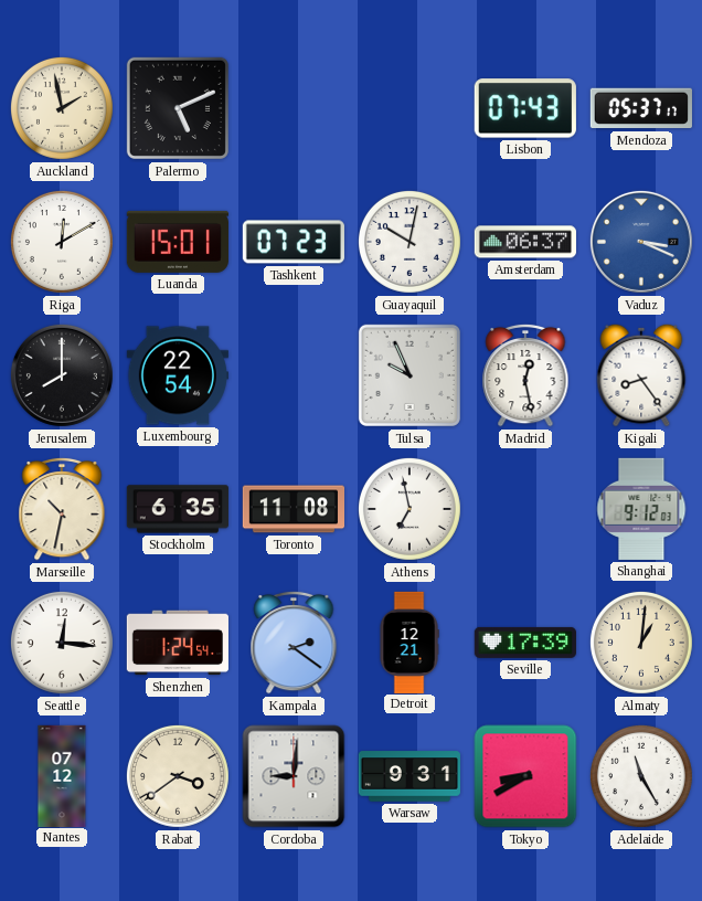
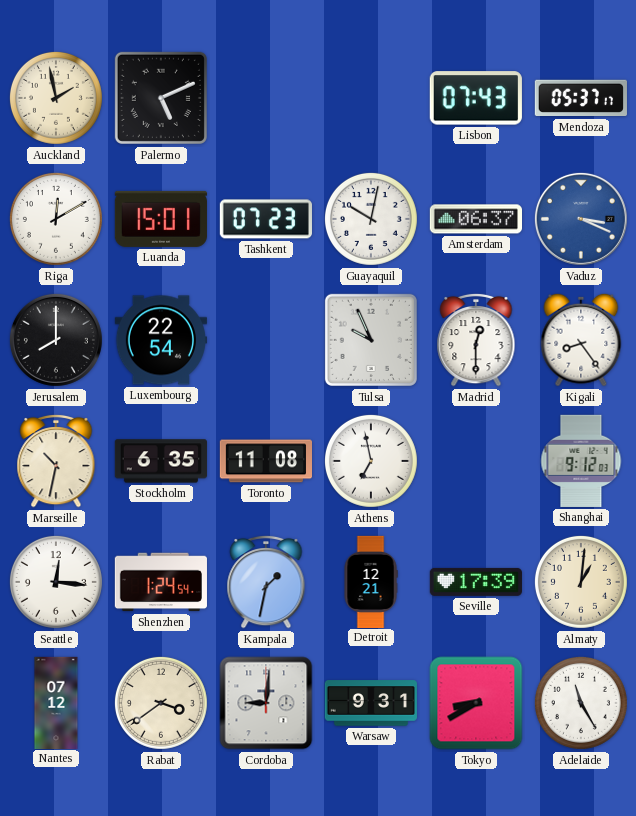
Madrid: 12:28 -> 12:30 (476, 340)
Kampala: 2:21 -> 1:32 (266, 582)
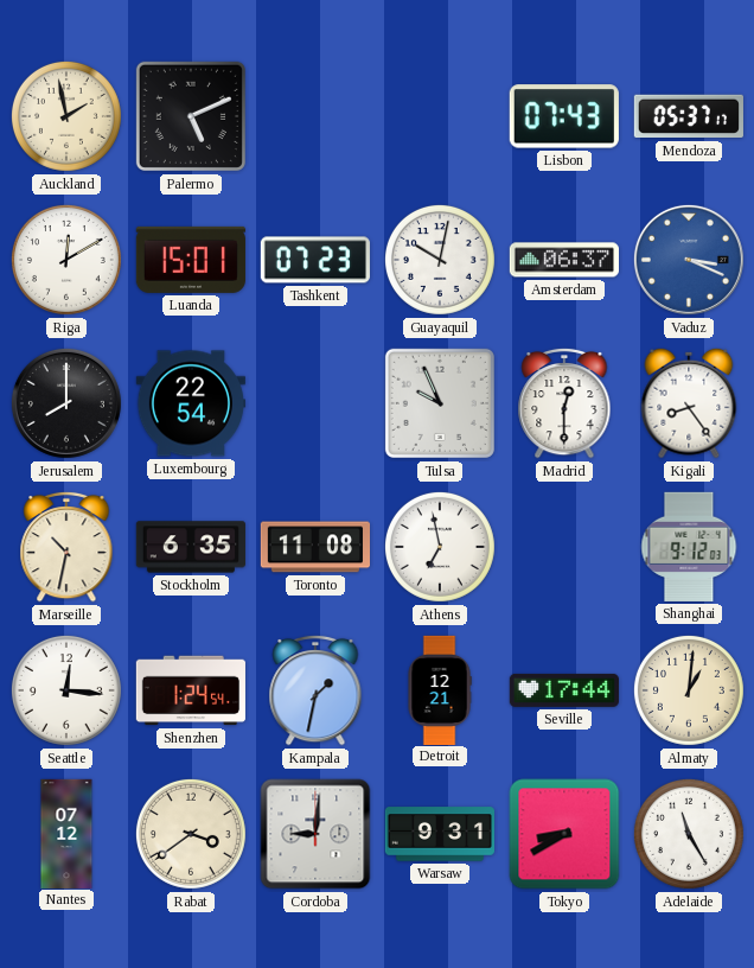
Seville: 17:39 -> 17:44 (564, 690)
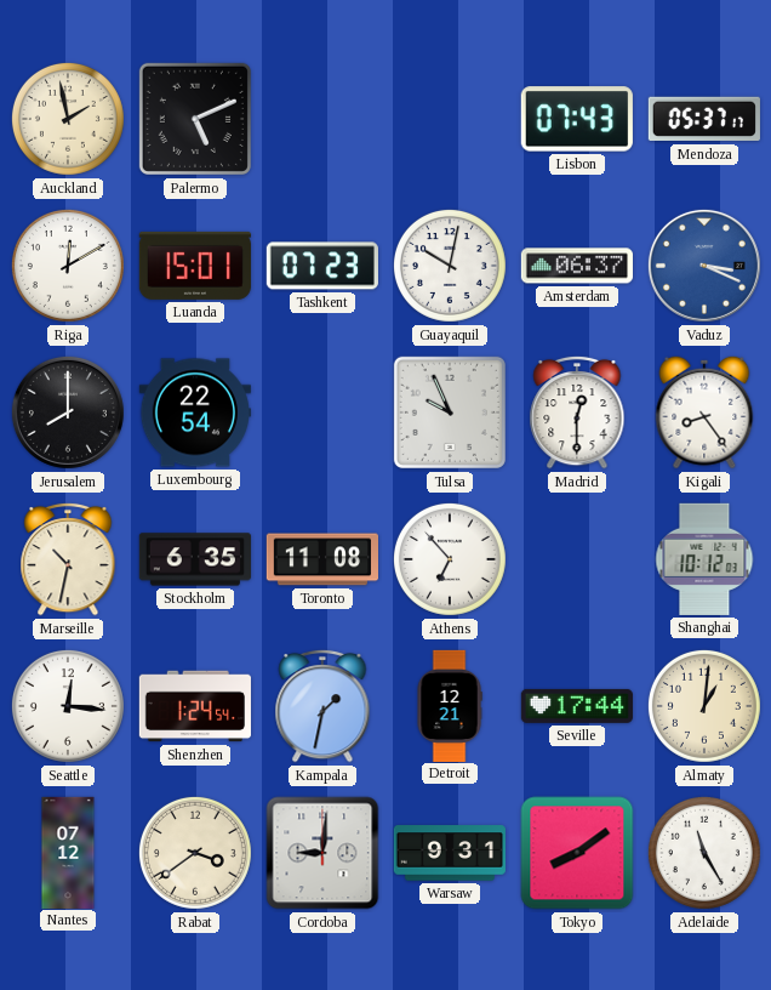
Athens: 6:58 -> 6:53 (450, 559)
Shanghai: 9:12 -> 10:12 (704, 559)
Tokyo: 8:40 -> 8:09 (577, 853)
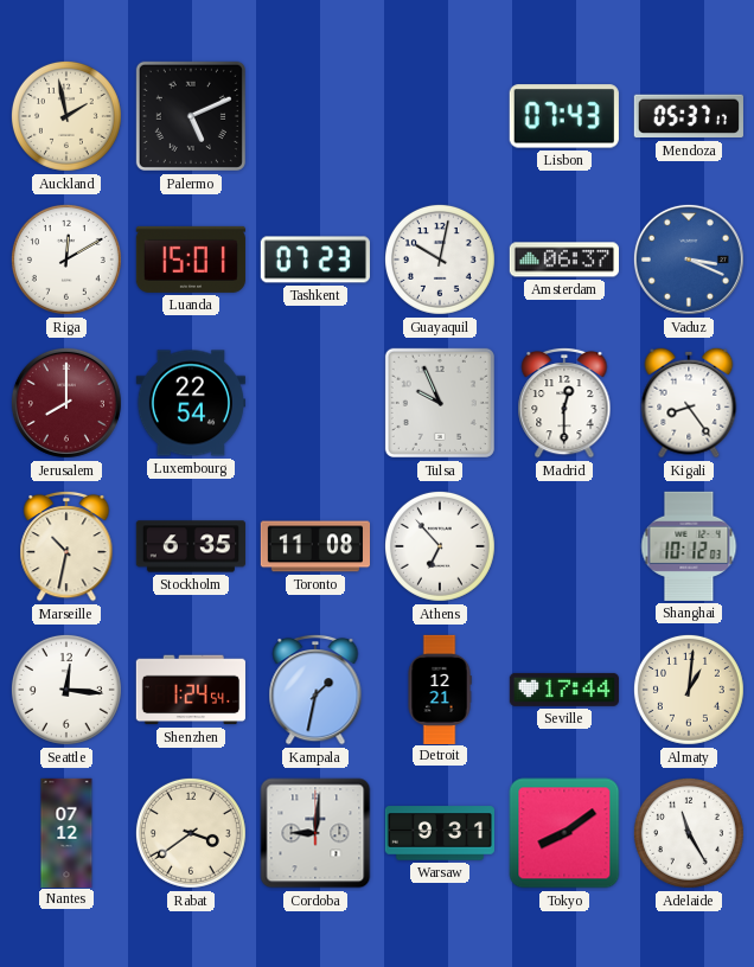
Jerusalem dial: black -> burgundy (66, 403)
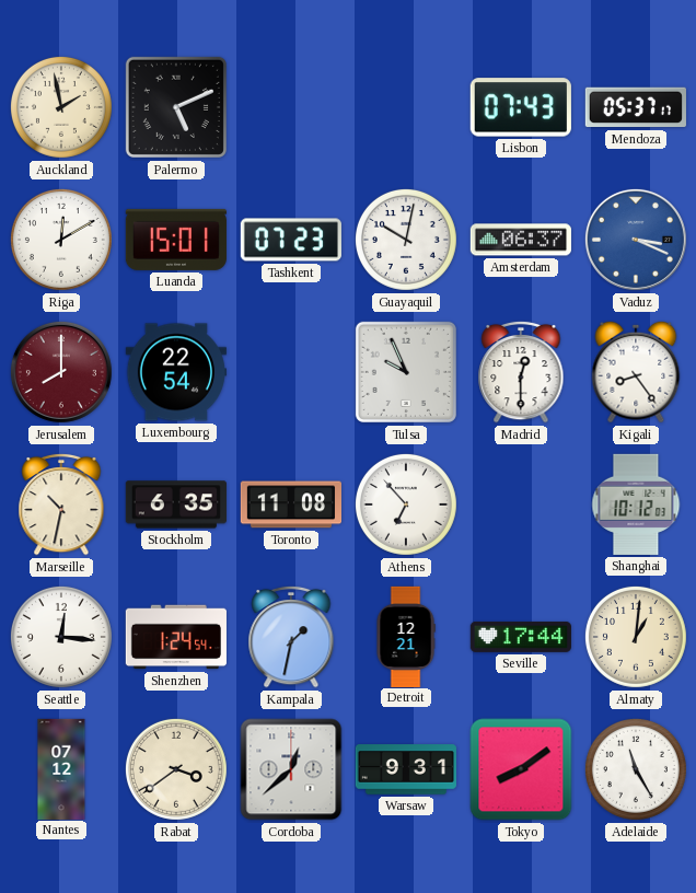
Cordoba: 9:01 -> 12:38 (291, 769)
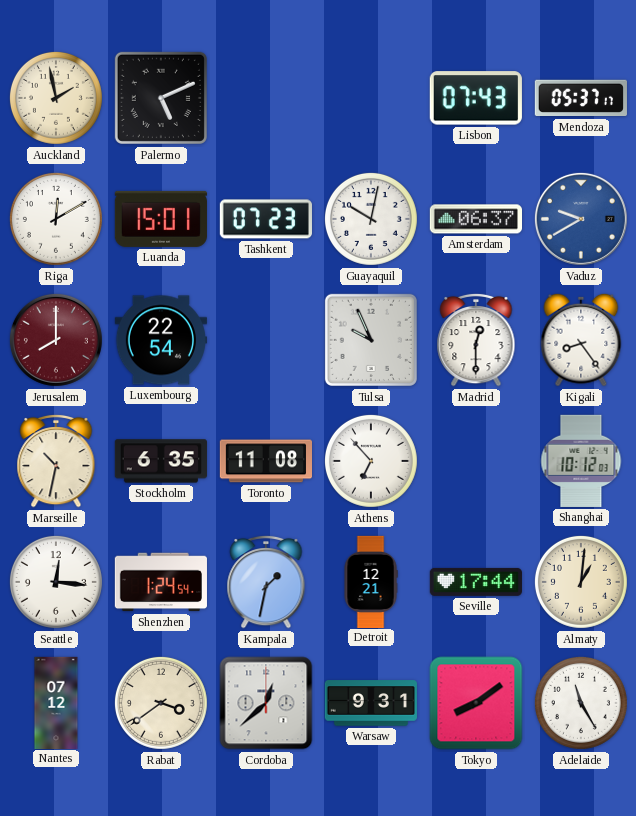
Vaduz: 3:19 -> 9:40 (581, 219)
